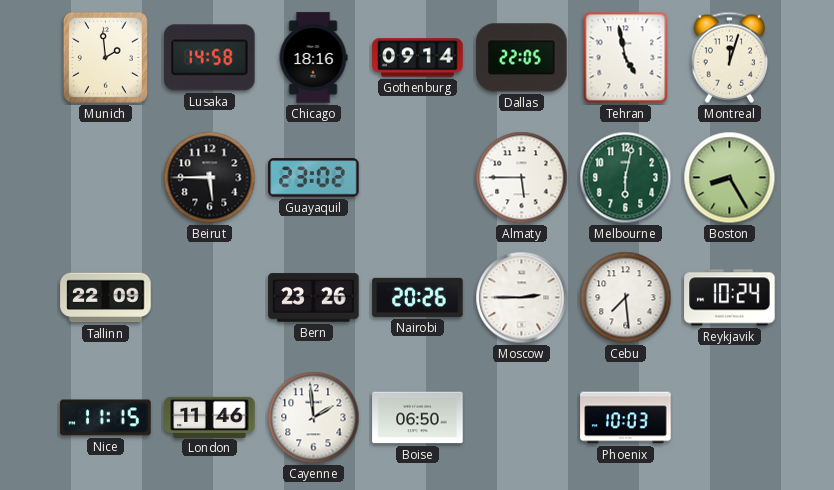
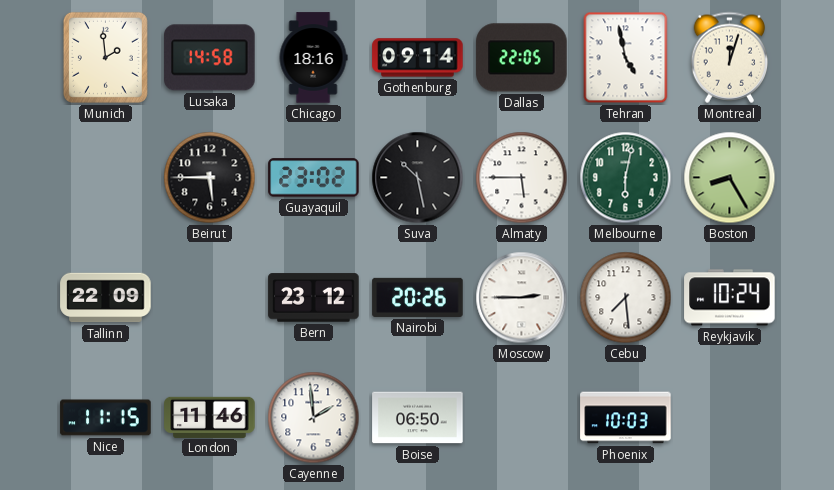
Suva: none -> 10:28 (418, 178)
Bern: 23:26 -> 23:12 (314, 298)
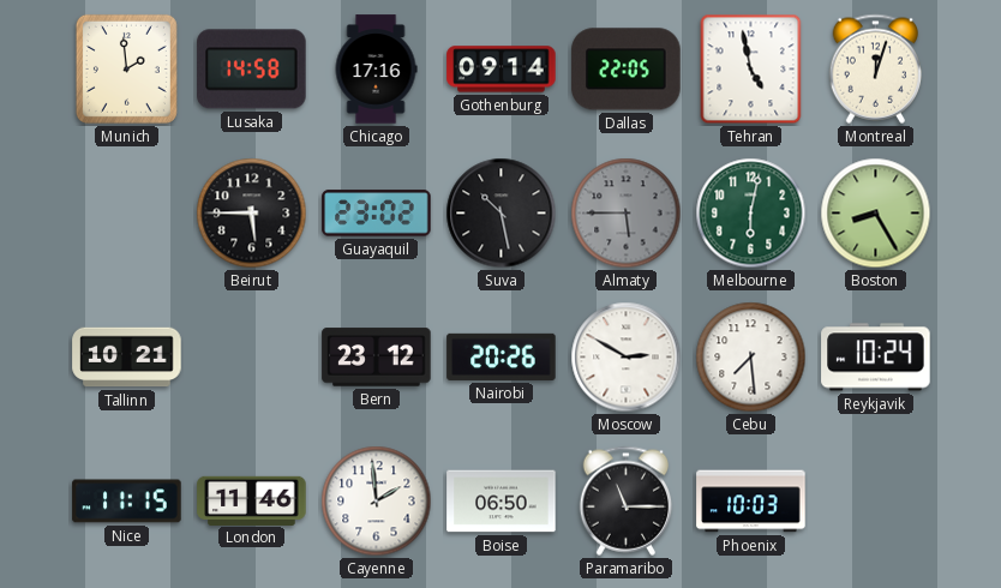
Chicago: 18:16 -> 17:16 (376, 70)
Almaty dial: white -> grey (627, 214)
Tallinn: 22:09 -> 10:21 (127, 358)
Moscow: 2:45 -> 2:50 (627, 358)
Paramaribo: none -> 11:15 (627, 500)
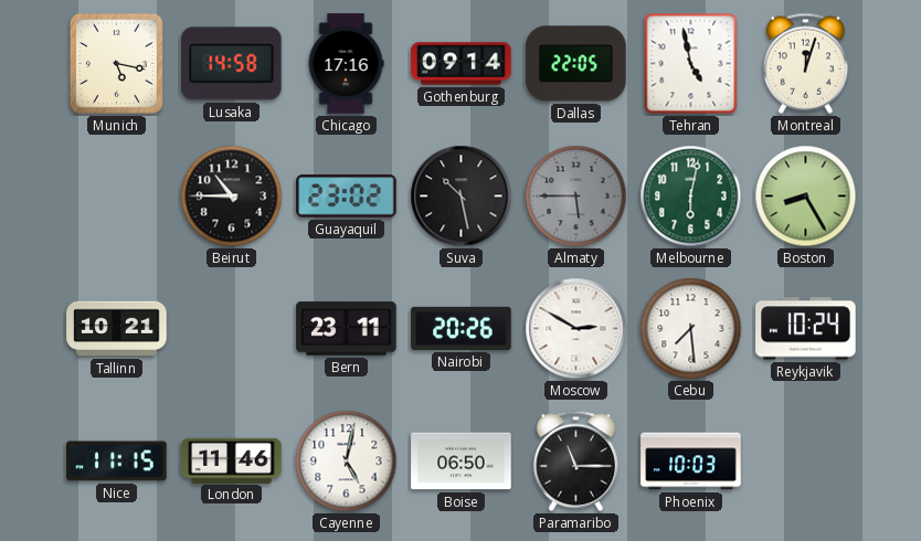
Munich: 1:59 -> 5:17 (116, 63)
Beirut: 5:45 -> 10:45 (232, 197)
Bern: 23:12 -> 23:11 (347, 329)
Cayenne: 1:59 -> 5:02 (347, 462)
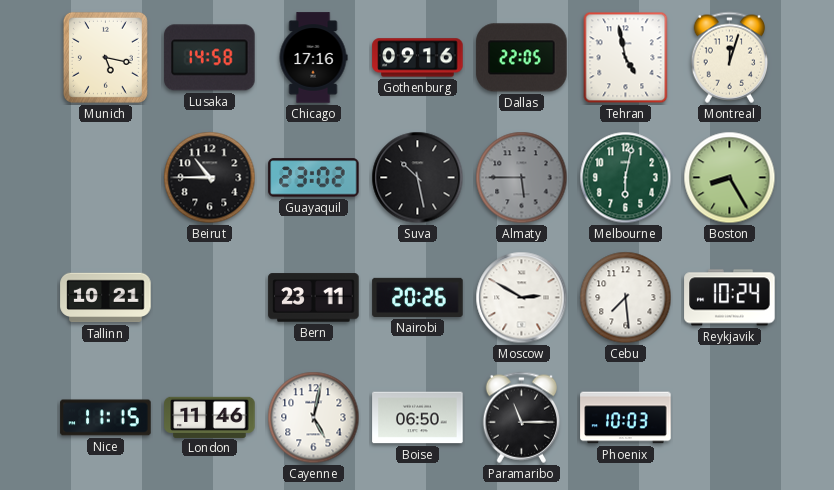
Gothenburg: 09:14 -> 09:16 (418, 58)
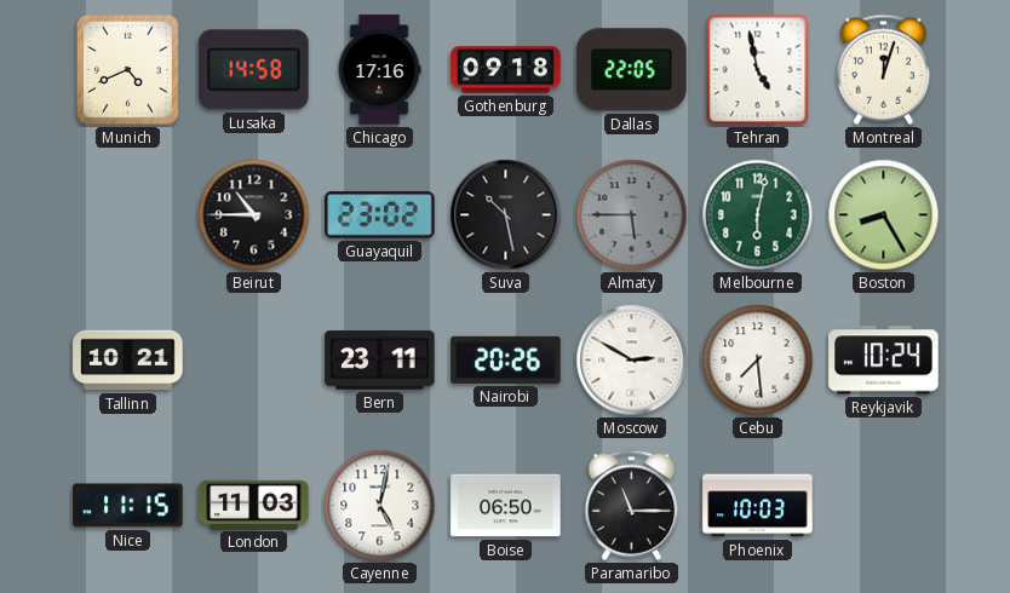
Munich: 5:17 -> 4:41 (127, 69)
Gothenburg: 09:16 -> 09:18 (506, 70)
London: 11:46 -> 11:03 (254, 505)
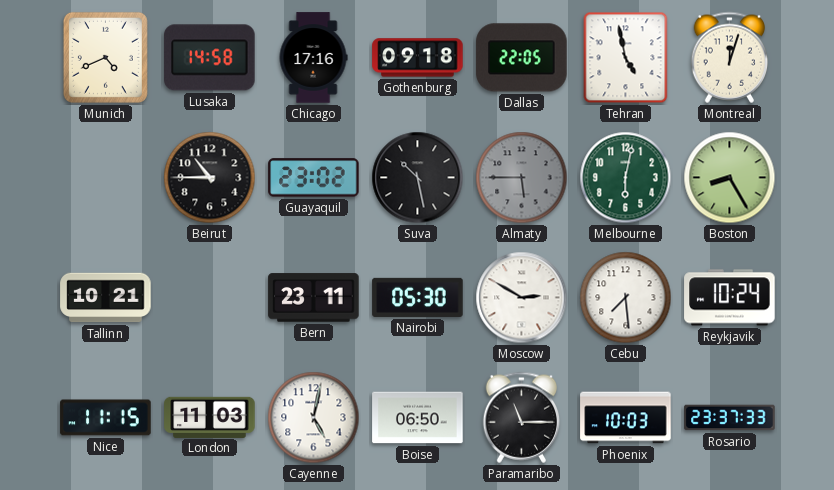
Nairobi: 20:26 -> 05:30 (418, 297)
Rosario: none -> 23:37 (730, 418)
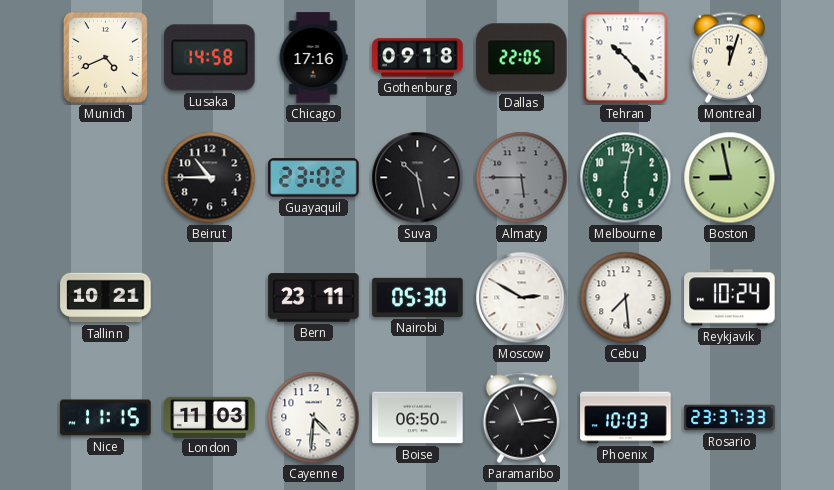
Tehran: 4:58 -> 10:23 (626, 58)
Boston: 8:25 -> 8:58 (730, 178)
Cayenne: 5:02 -> 4:31 (314, 418)
Paramaribo: 11:15 -> 11:14 (522, 417)
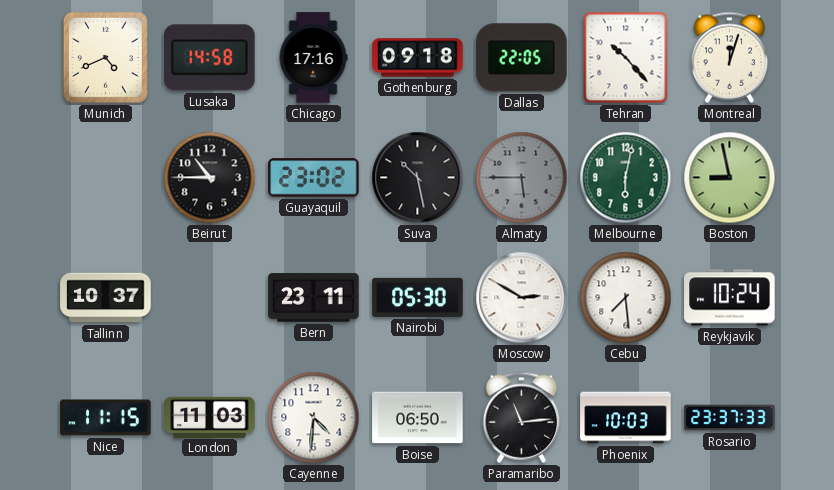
Tallinn: 10:21 -> 10:37 (106, 298)
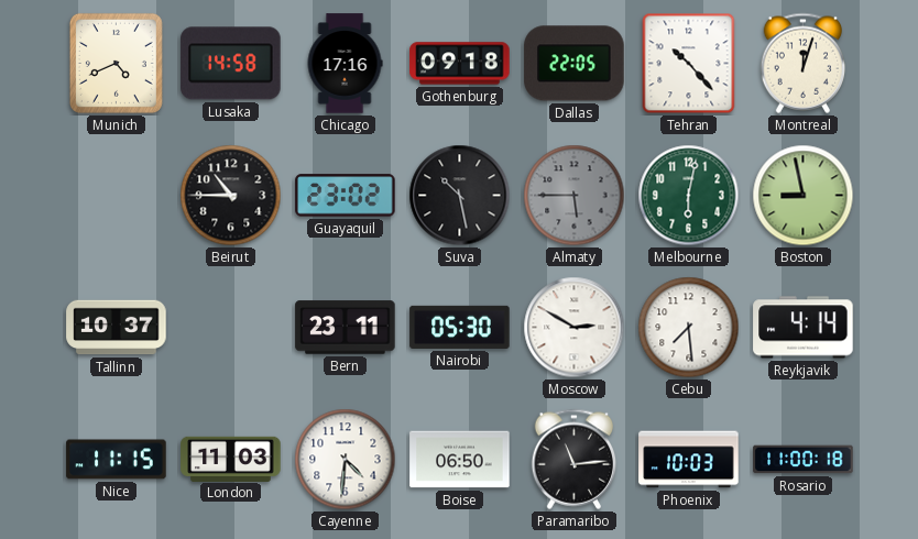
Reykjavik: 10:24 -> 4:14 (804, 328)
Rosario: 23:37 -> 11:00 (804, 460)
